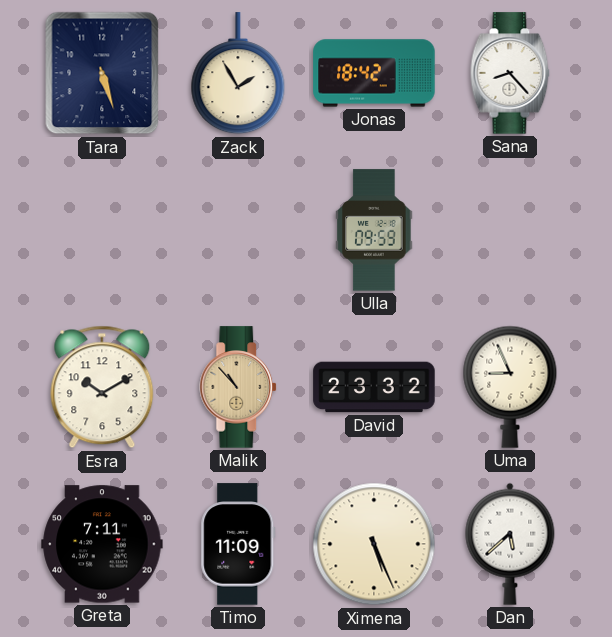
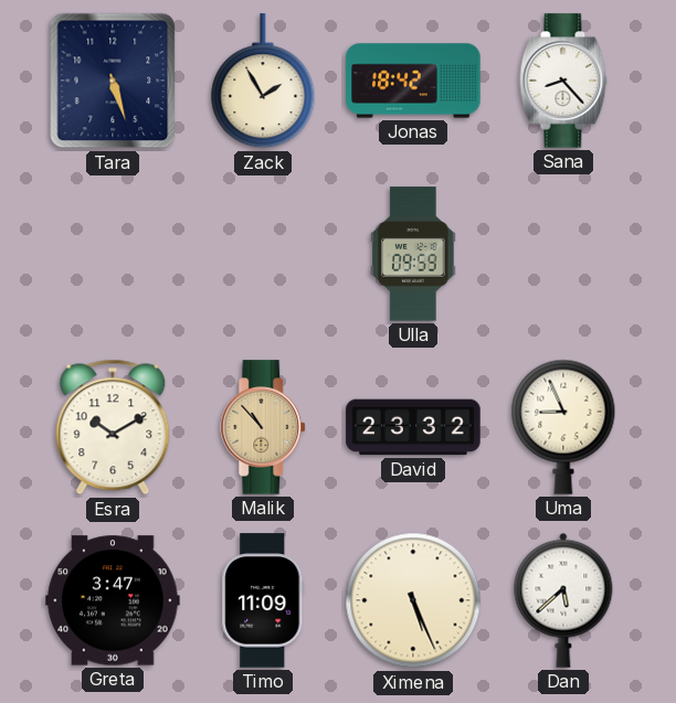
Greta: 7:11 -> 3:47 (113, 600)
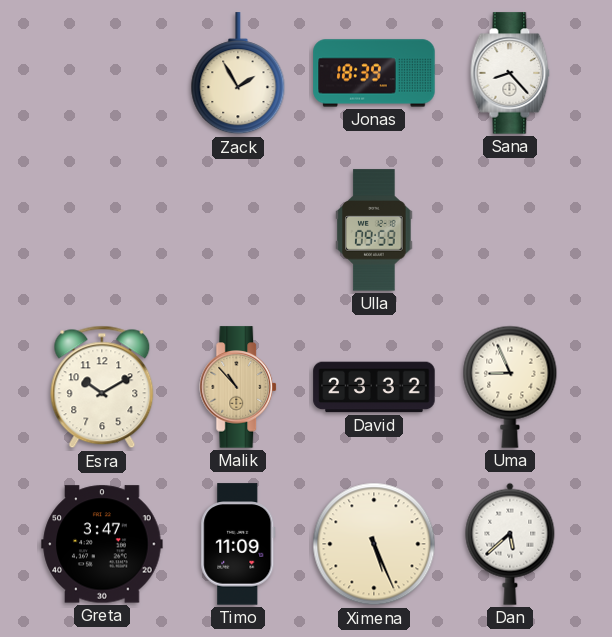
Tara: 5:27 -> none (113, 81)
Jonas: 18:42 -> 18:39 (374, 73)
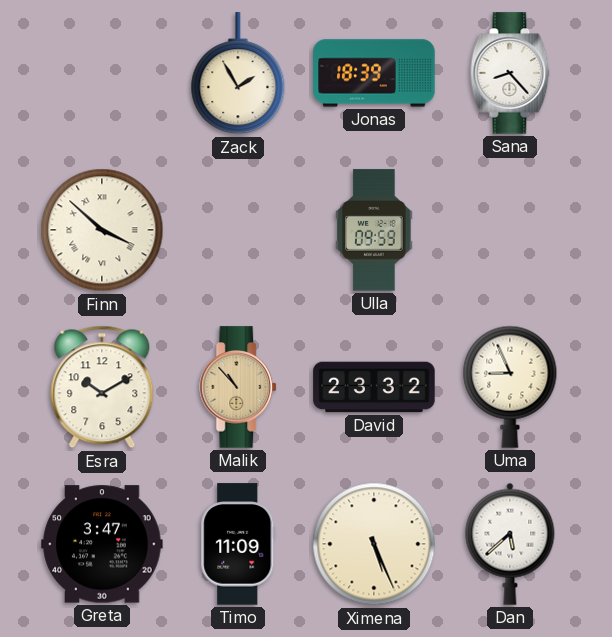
Finn: none -> 3:52 (102, 230)
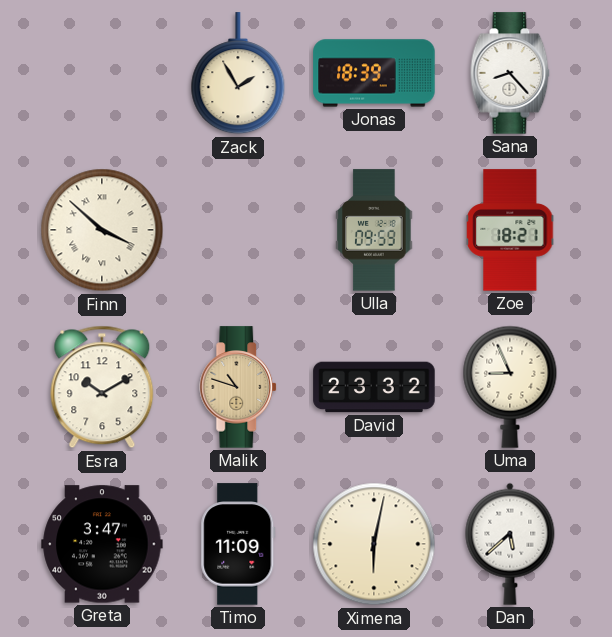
Zoe: none -> 18:21 (510, 230)
Malik: 10:53 -> 10:48 (239, 387)
Ximena: 5:26 -> 6:02 (374, 544)
